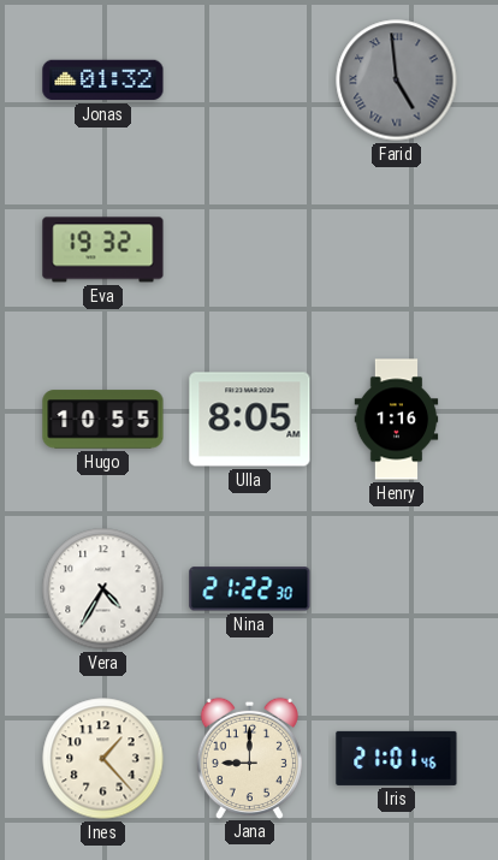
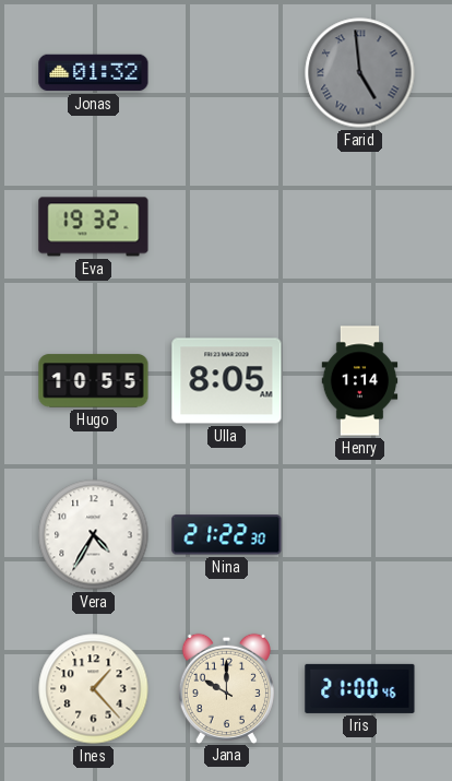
Henry: 1:16 -> 1:14 (360, 381)
Jana: 9:00 -> 10:00 (226, 688)
Iris: 21:01 -> 21:00 (360, 688)
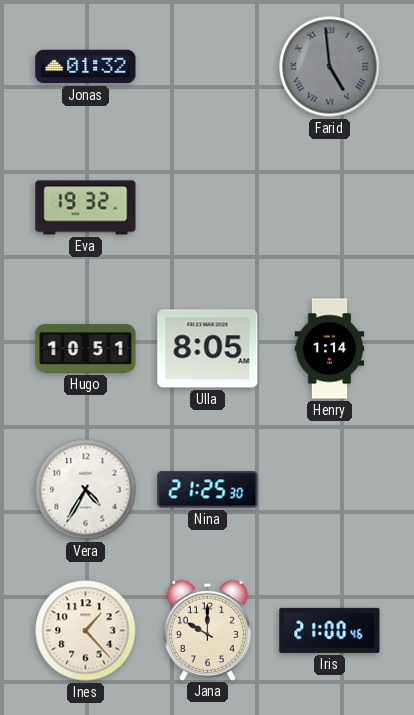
Hugo: 10:55 -> 10:51 (86, 349)
Nina: 21:22 -> 21:25 (208, 490)
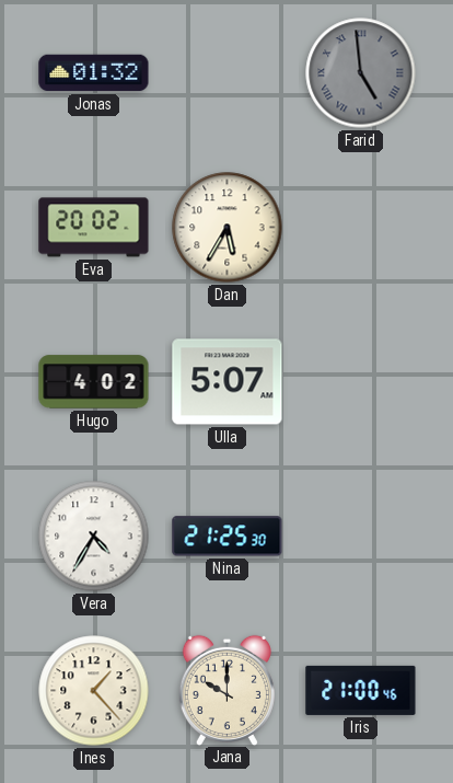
Eva: 19:32 -> 20:02 (94, 228)
Dan: none -> 5:35 (228, 228)
Hugo: 10:51 -> 4:02 (94, 382)
Ulla: 8:05 -> 5:07 (228, 382)
Henry: 1:14 -> none (330, 349)
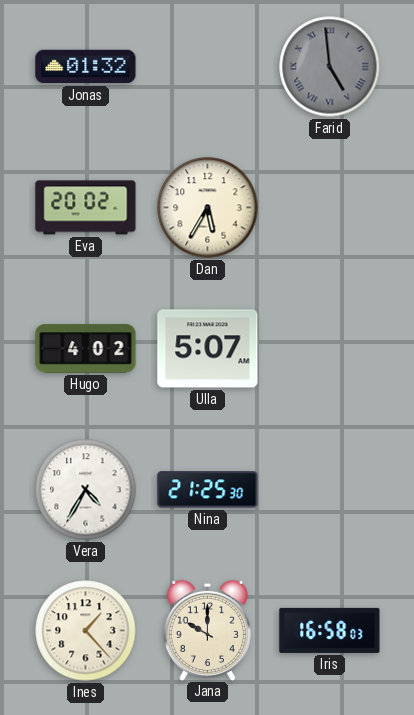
Iris: 21:00 -> 16:58 (330, 630)
